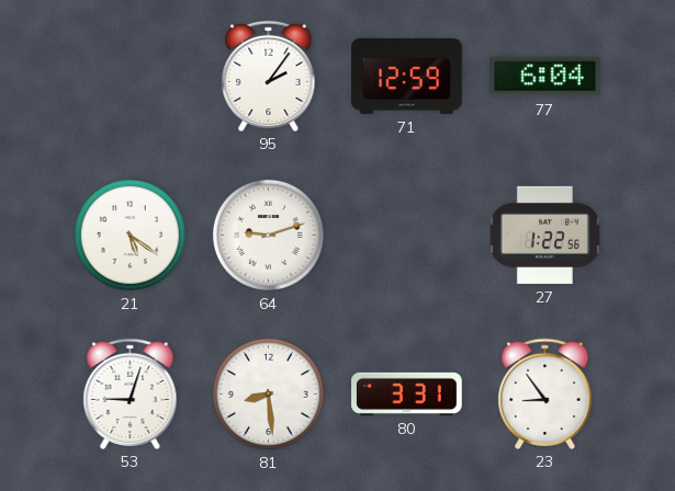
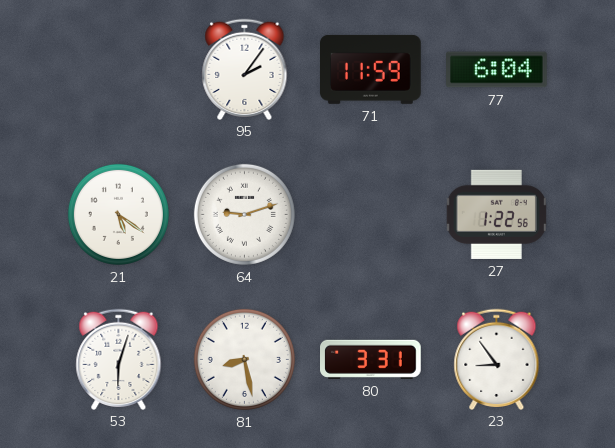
71: 12:59 -> 11:59 (371, 69)
53: 9:03 -> 6:03 (119, 359)
81: 8:29 -> 8:28 (244, 359)
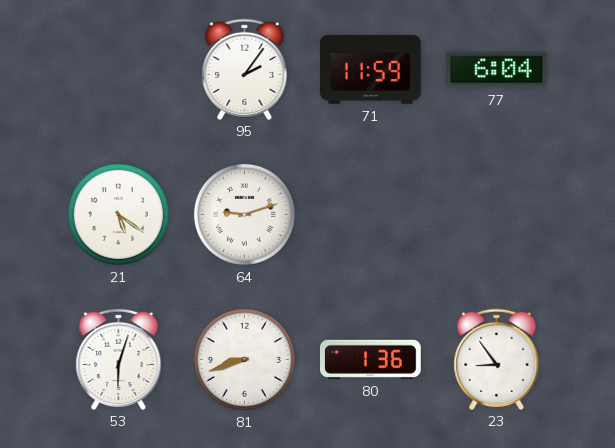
27: 1:22 -> none (496, 214)
81: 8:28 -> 8:42 (244, 359)
80: 3:31 -> 1:36 (371, 359)
